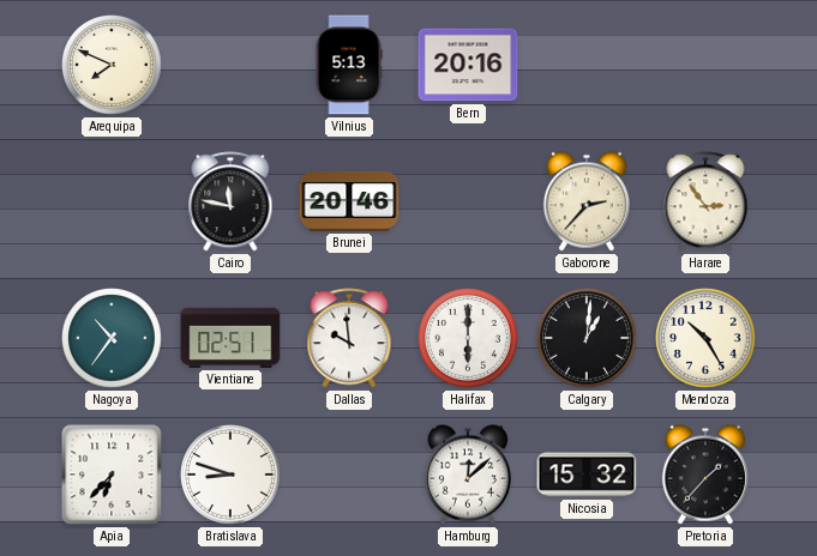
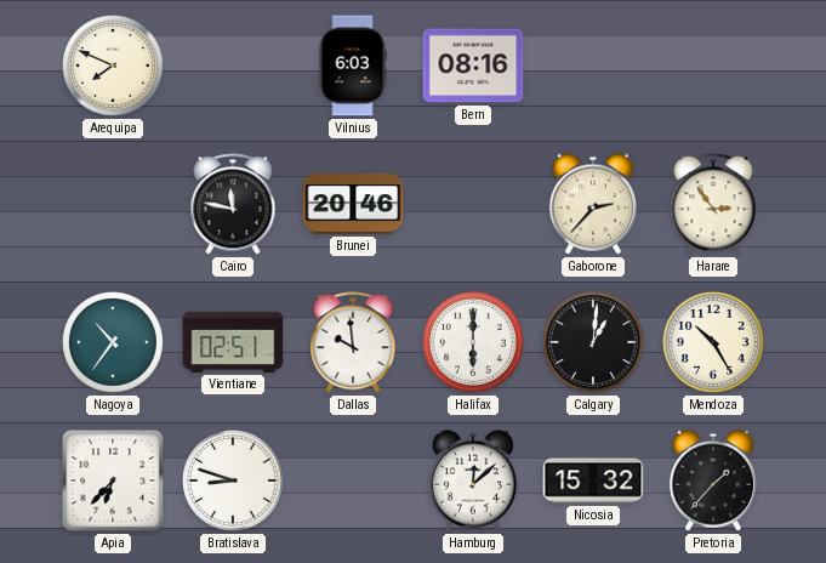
Vilnius: 5:13 -> 6:03 (353, 66)
Bern: 20:16 -> 08:16 (473, 66)
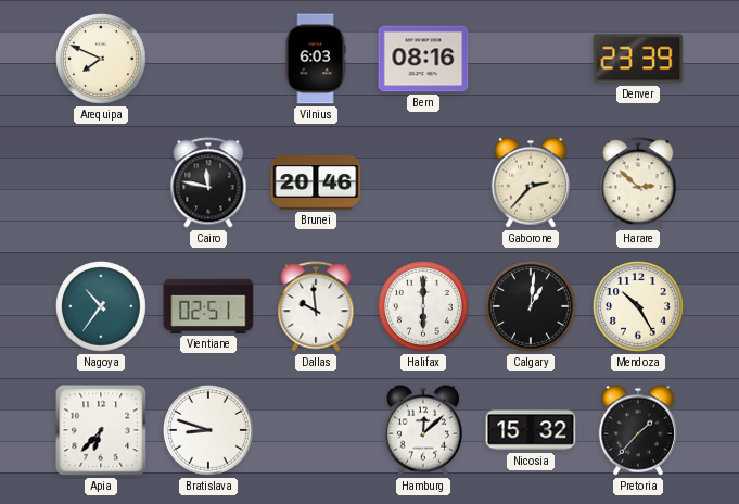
Denver: none -> 23:39 (638, 59)
Harare: 2:54 -> 2:52 (638, 182)
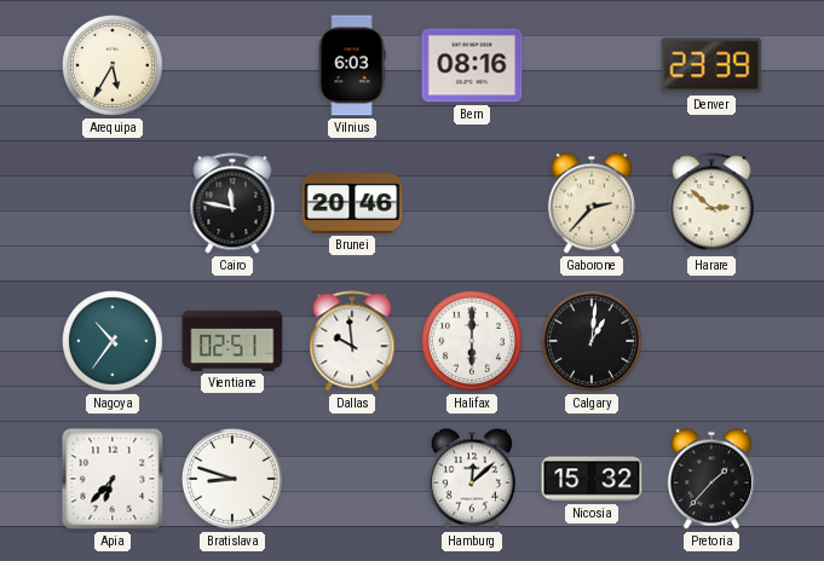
Arequipa: 7:49 -> 5:35 (114, 66)
Mendoza: 10:25 -> none (639, 307)
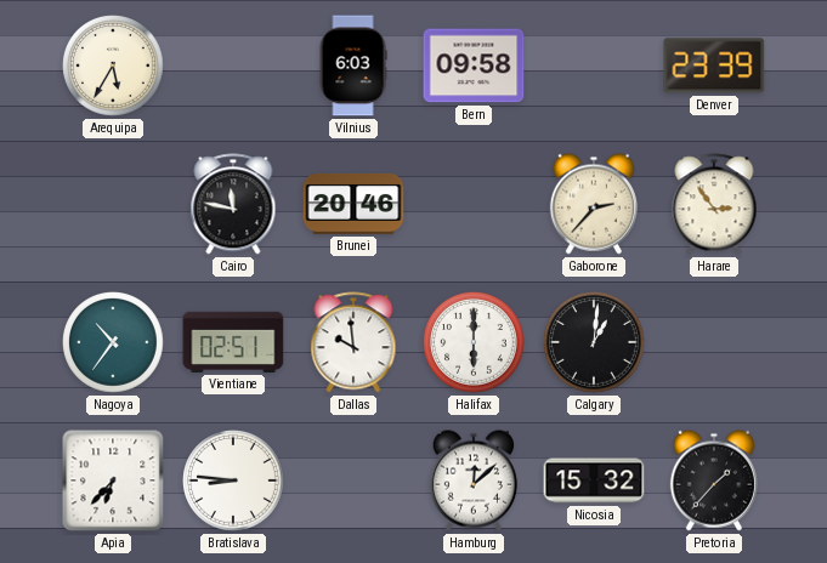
Bern: 08:16 -> 09:58 (474, 66)
Harare: 2:52 -> 2:54 (714, 204)
Bratislava: 8:48 -> 8:46 (234, 482)
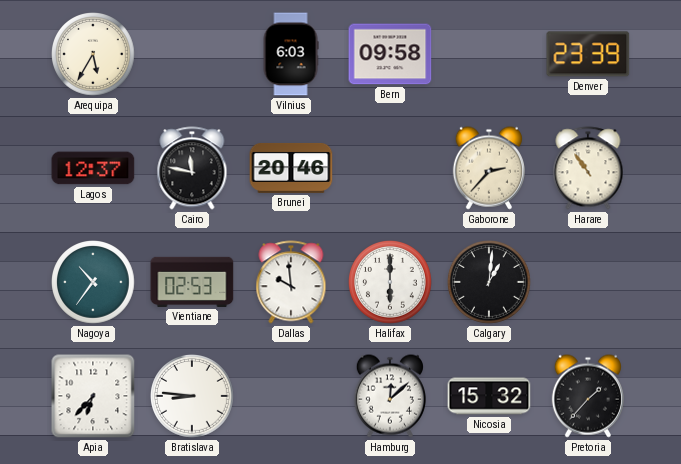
Lagos: none -> 12:37 (93, 168)
Harare: 2:54 -> 10:54 (588, 168)
Vientiane: 02:51 -> 02:53 (192, 282)
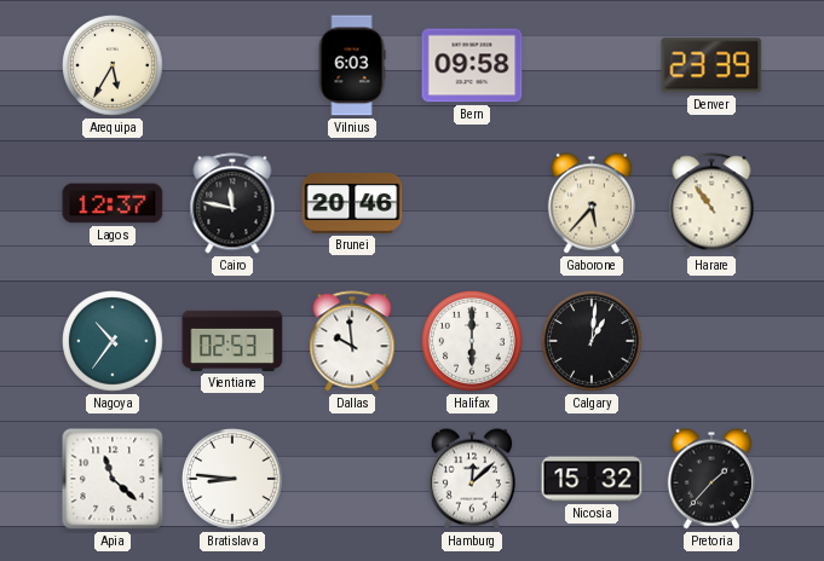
Gaborone: 2:37 -> 5:37 (592, 203)
Apia: 6:37 -> 11:22 (113, 479)
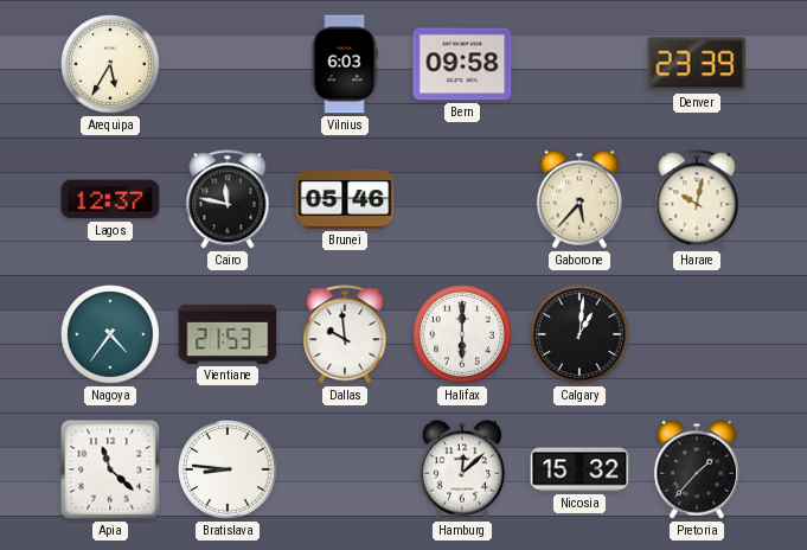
Brunei: 20:46 -> 05:46 (345, 199)
Harare: 10:54 -> 10:02 (697, 199)
Nagoya: 10:36 -> 4:36 (111, 335)
Vientiane: 02:53 -> 21:53 (228, 334)
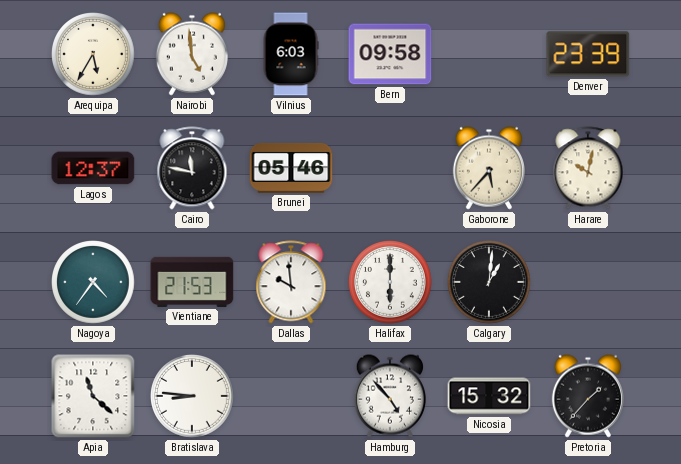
Nairobi: none -> 4:59 (192, 54)
Hamburg: 12:08 -> 4:53 (390, 396)
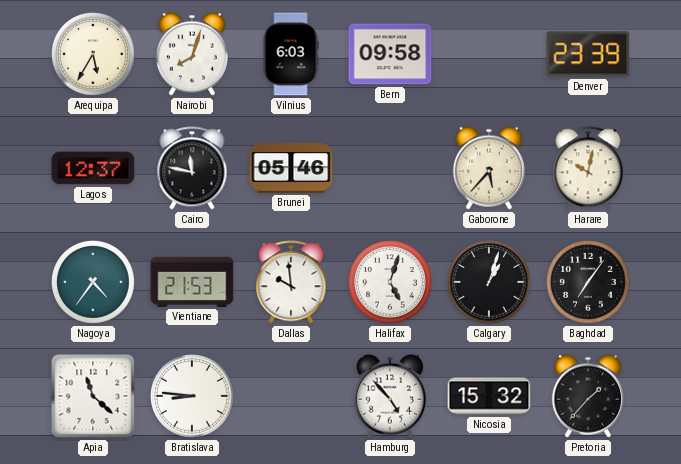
Nairobi: 4:59 -> 8:03 (192, 54)
Halifax: 6:00 -> 5:03 (391, 283)
Calgary: 1:01 -> 1:03 (490, 283)
Baghdad: none -> 7:06 (589, 283)
